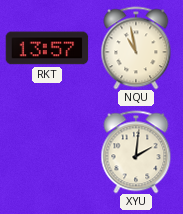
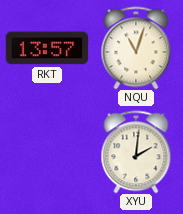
NQU: 10:58 -> 11:03 (136, 48)
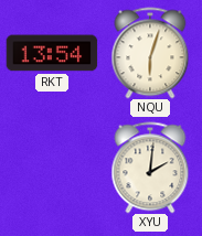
RKT: 13:57 -> 13:54 (52, 53)
NQU: 11:03 -> 6:03 (150, 53)
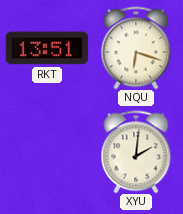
RKT: 13:54 -> 13:51 (47, 48)
NQU: 6:03 -> 6:18 (136, 48)
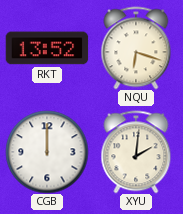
RKT: 13:51 -> 13:52 (47, 48)
CGB: none -> 12:00 (47, 152)
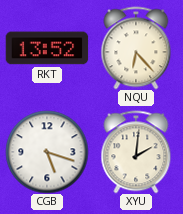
NQU: 6:18 -> 6:23 (136, 48)
CGB: 12:00 -> 5:18 (47, 152)
